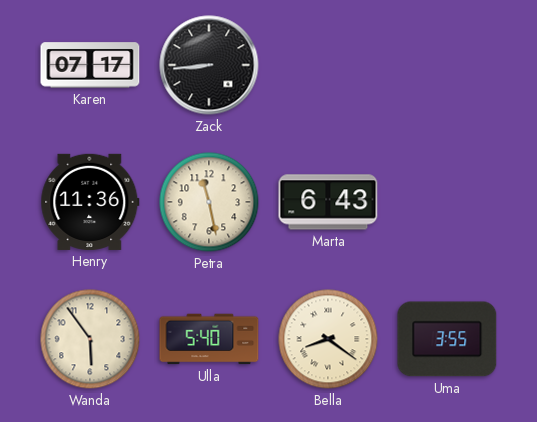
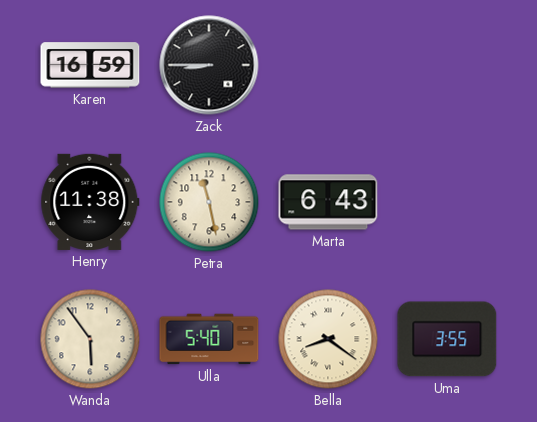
Karen: 07:17 -> 16:59 (90, 65)
Zack: 8:44 -> 8:45 (209, 65)
Henry: 11:36 -> 11:38 (90, 202)
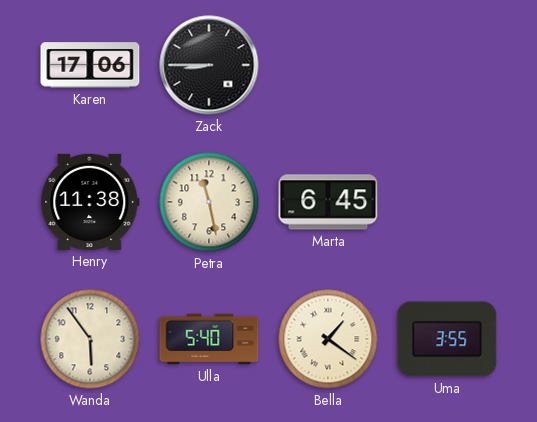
Karen: 16:59 -> 17:06 (90, 65)
Marta: 6:43 -> 6:45 (328, 202)
Bella: 8:21 -> 1:21 (328, 339)
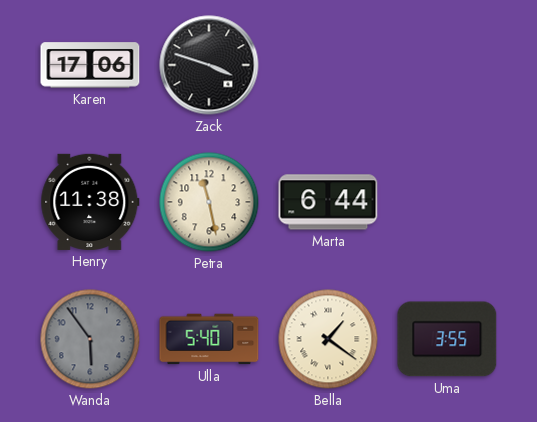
Zack: 8:45 -> 3:48 (209, 65)
Marta: 6:45 -> 6:44 (328, 202)
Wanda dial: cream -> grey (90, 339)
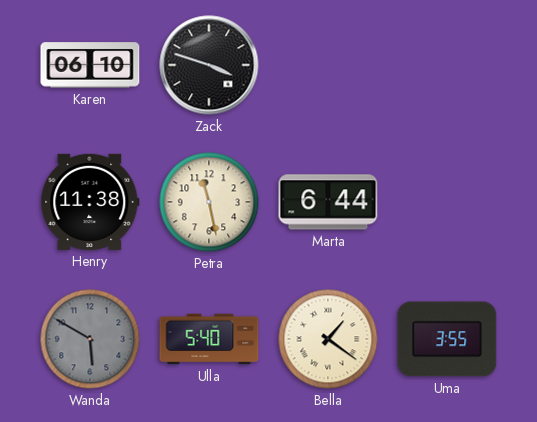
Karen: 17:06 -> 06:10 (90, 65)
Wanda: 5:54 -> 5:50 (90, 339)
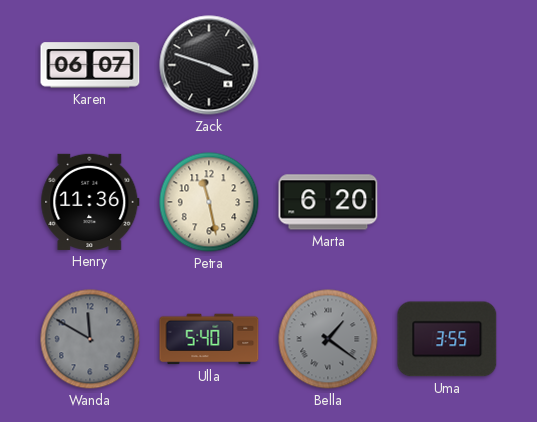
Karen: 06:10 -> 06:07 (90, 65)
Henry: 11:38 -> 11:36 (90, 202)
Marta: 6:44 -> 6:20 (328, 202)
Wanda: 5:50 -> 11:50 (90, 339)
Bella dial: cream -> grey (328, 339)
